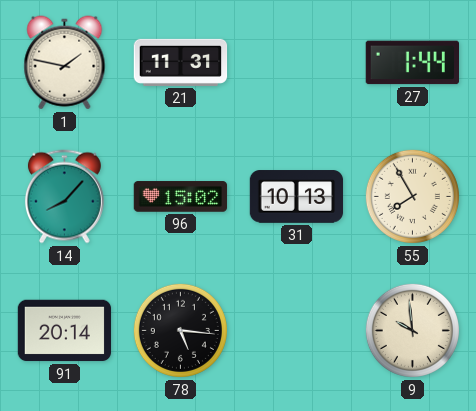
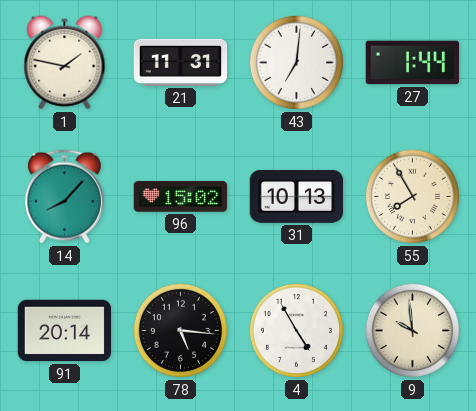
43: none -> 7:01 (296, 62)
4: none -> 4:55 (296, 330)
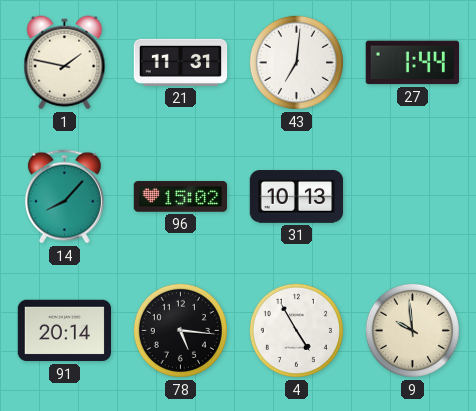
55: 7:55 -> none (412, 196)
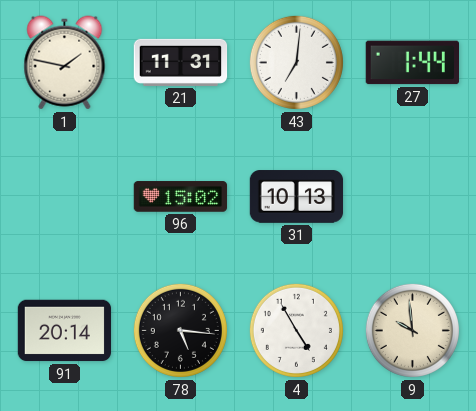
14: 8:07 -> none (64, 197)
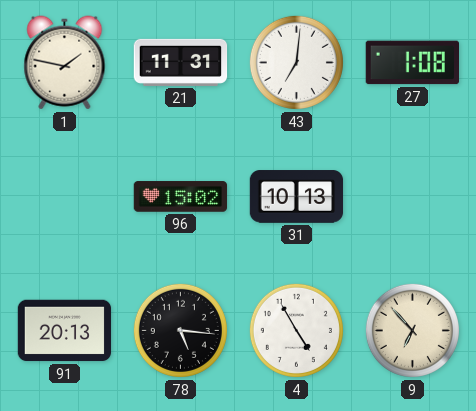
27: 1:44 -> 1:08 (412, 63)
91: 20:14 -> 20:13 (65, 331)
9: 9:59 -> 6:53 (412, 330)
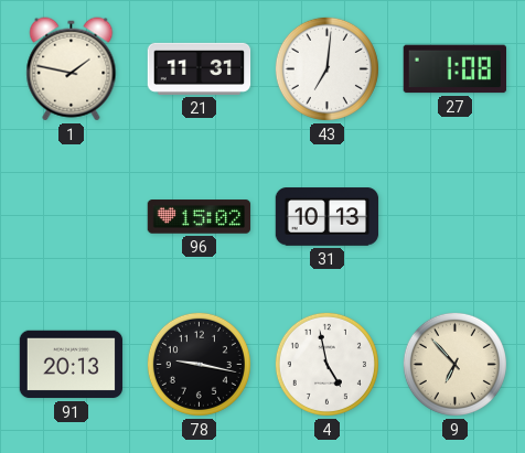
78: 5:16 -> 9:17 (199, 364)
4: 4:55 -> 4:58 (326, 364)
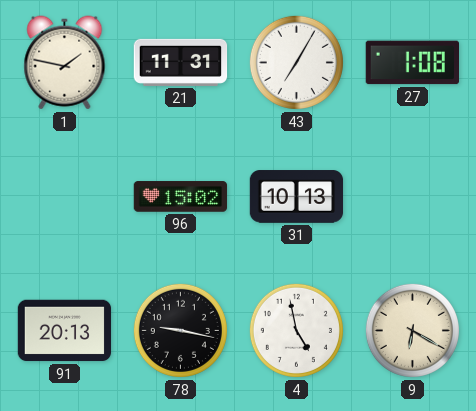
43: 7:01 -> 7:05 (296, 62)
9: 6:53 -> 6:20 (412, 330)
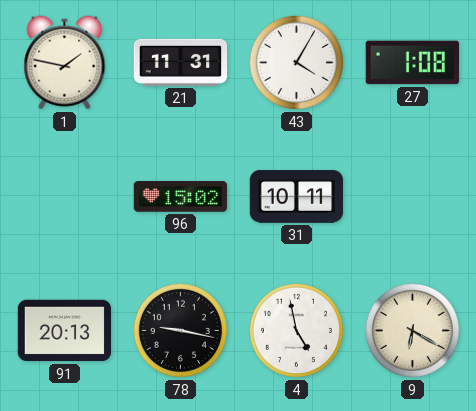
43: 7:05 -> 4:05 (296, 62)
31: 10:13 -> 10:11 (297, 197)
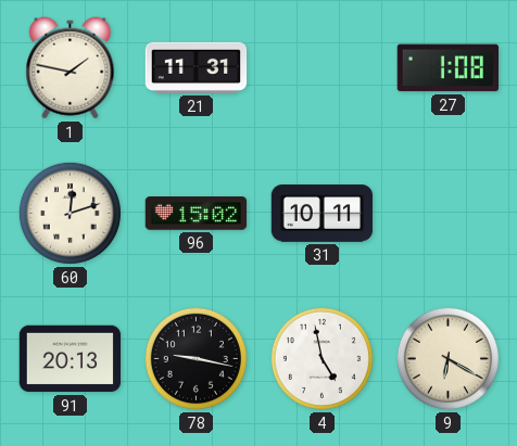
43: 4:05 -> none (296, 62)
60: none -> 12:12 (70, 213)
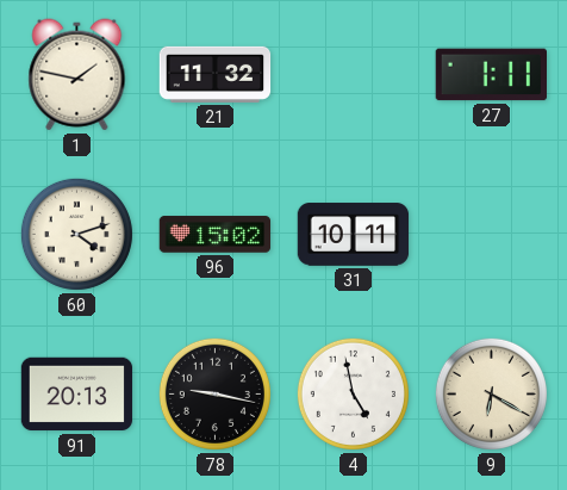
21: 11:31 -> 11:32 (216, 74)
27: 1:08 -> 1:11 (491, 75)
60: 12:12 -> 4:12 (76, 234)
